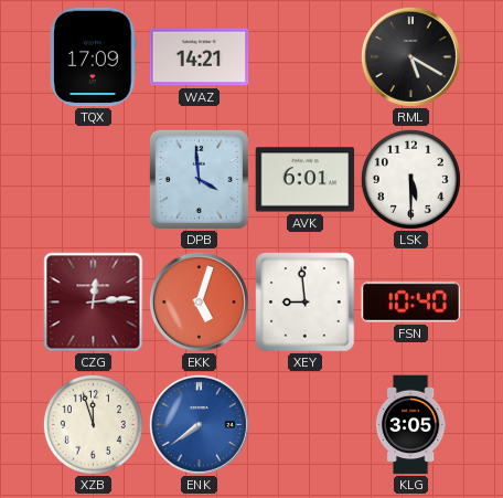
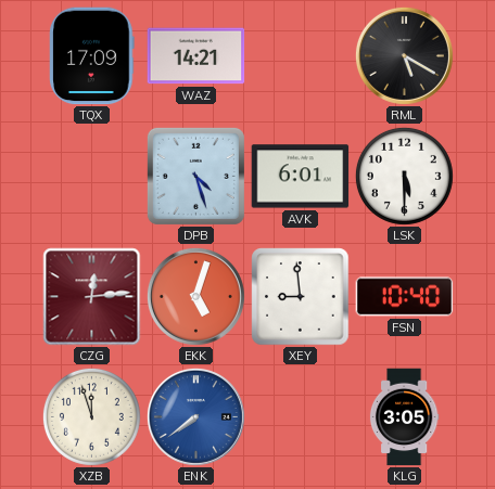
DPB: 3:59 -> 4:27 (195, 176)
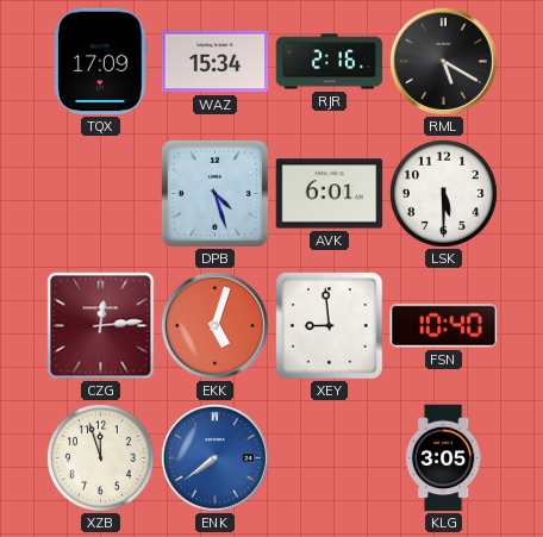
WAZ: 14:21 -> 15:34 (216, 62)
RJR: none -> 2:16 (330, 62)
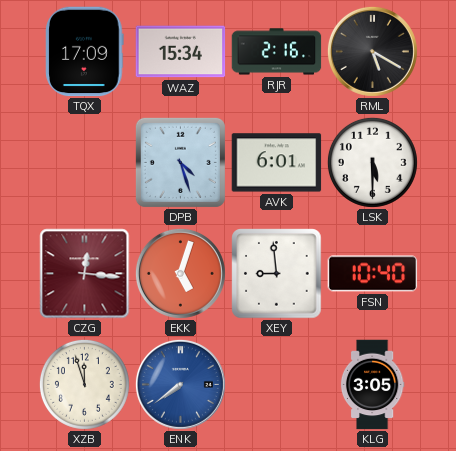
CZG: 12:14 -> 12:16 (85, 274)
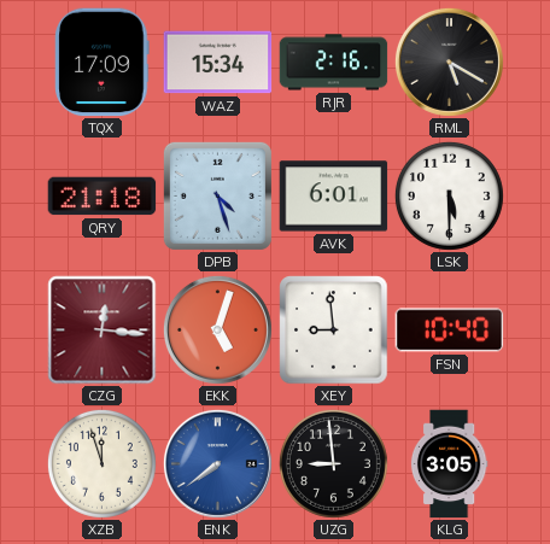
QRY: none -> 21:18 (103, 197)
UZG: none -> 8:59 (333, 463)
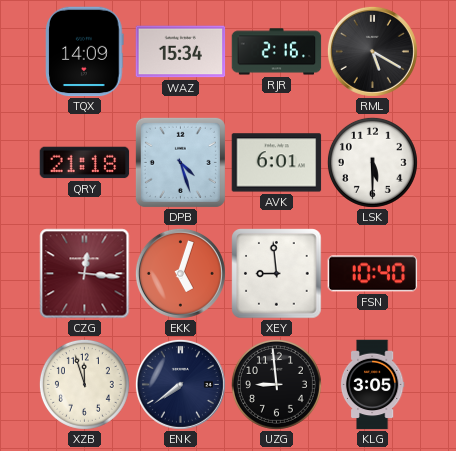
TQX: 17:09 -> 14:09 (85, 52)
ENK dial: blue -> navy (180, 384)
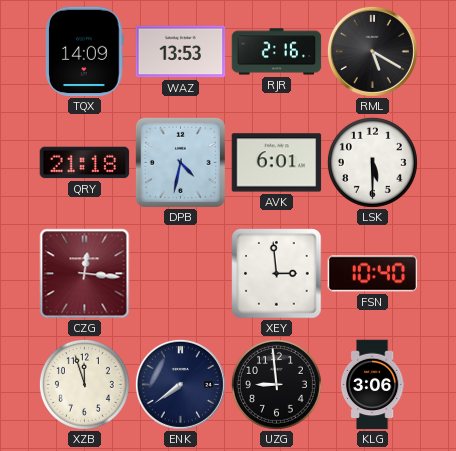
WAZ: 15:34 -> 13:53 (181, 52)
DPB: 4:27 -> 4:32 (180, 162)
EKK: 5:03 -> none (180, 273)
XEY: 8:59 -> 2:59 (277, 274)
KLG: 3:05 -> 3:06 (372, 385)
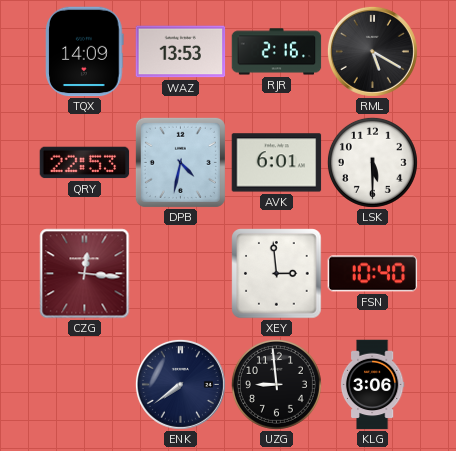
QRY: 21:18 -> 22:53 (85, 163)
XZB: 11:57 -> none (84, 384)
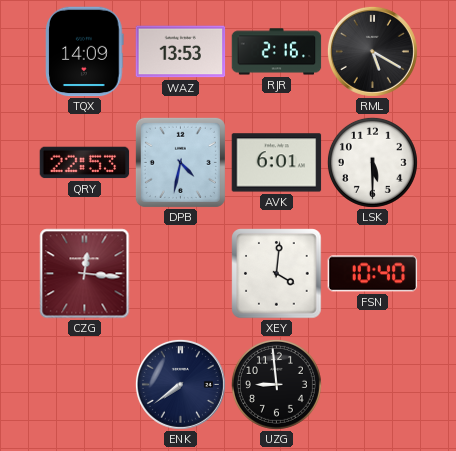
XEY: 2:59 -> 4:01 (277, 274)
KLG: 3:06 -> none (372, 385)
